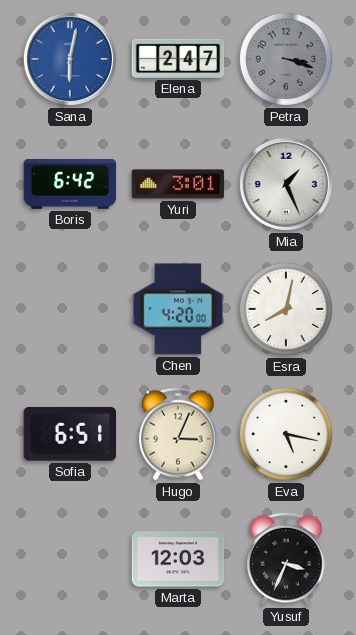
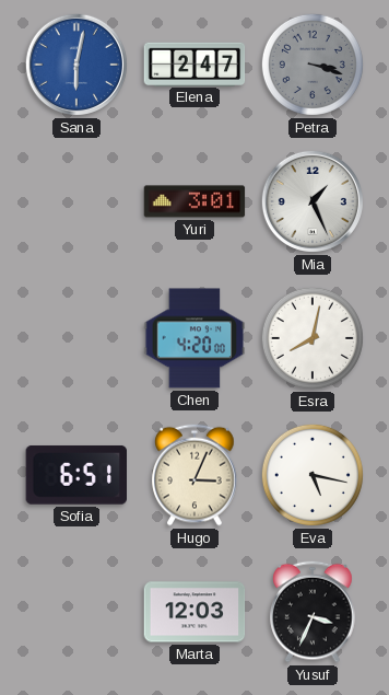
Boris: 6:42 -> none (70, 184)
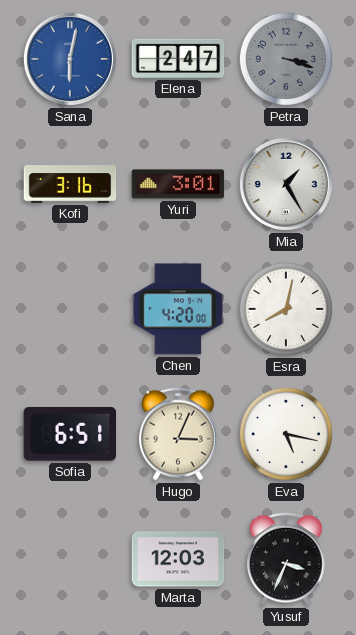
Kofi: none -> 3:16 (70, 185)
Mia: 1:26 -> 1:25 (286, 184)
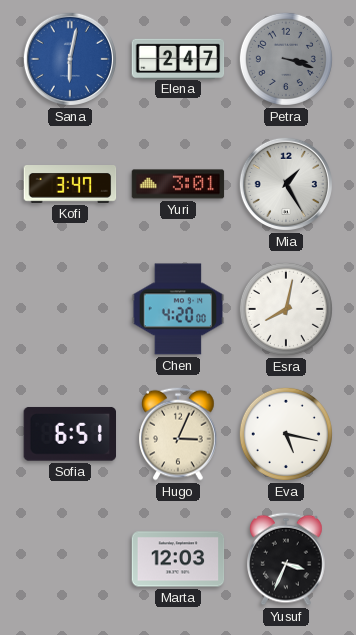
Kofi: 3:16 -> 3:47 (70, 185)
